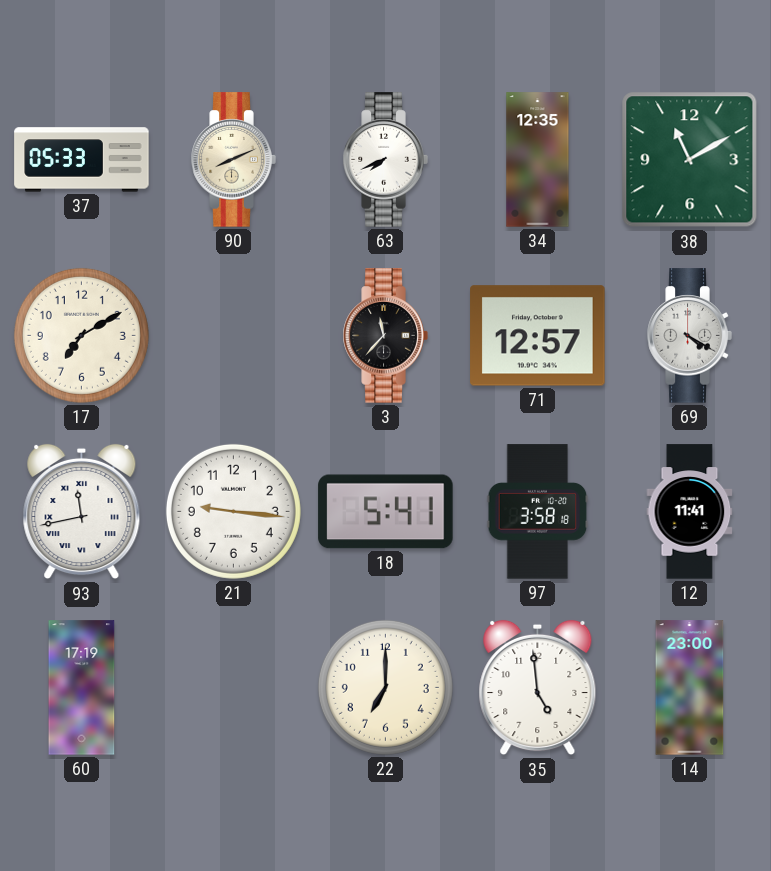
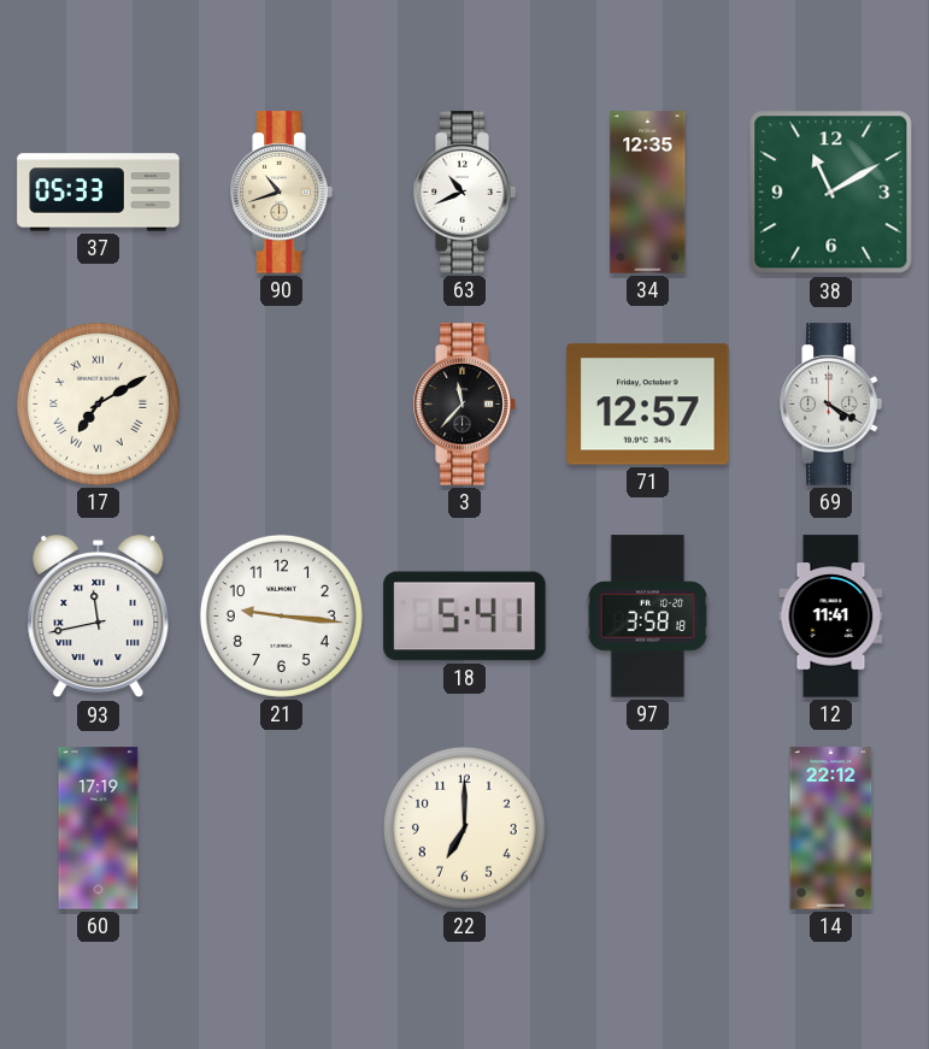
90: 8:11 -> 10:42 (281, 193)
63: 7:41 -> 10:41 (464, 193)
17 numerals: Arabic -> Roman (98, 403)
35: 4:59 -> none (538, 688)
14: 23:00 -> 22:12 (831, 829)
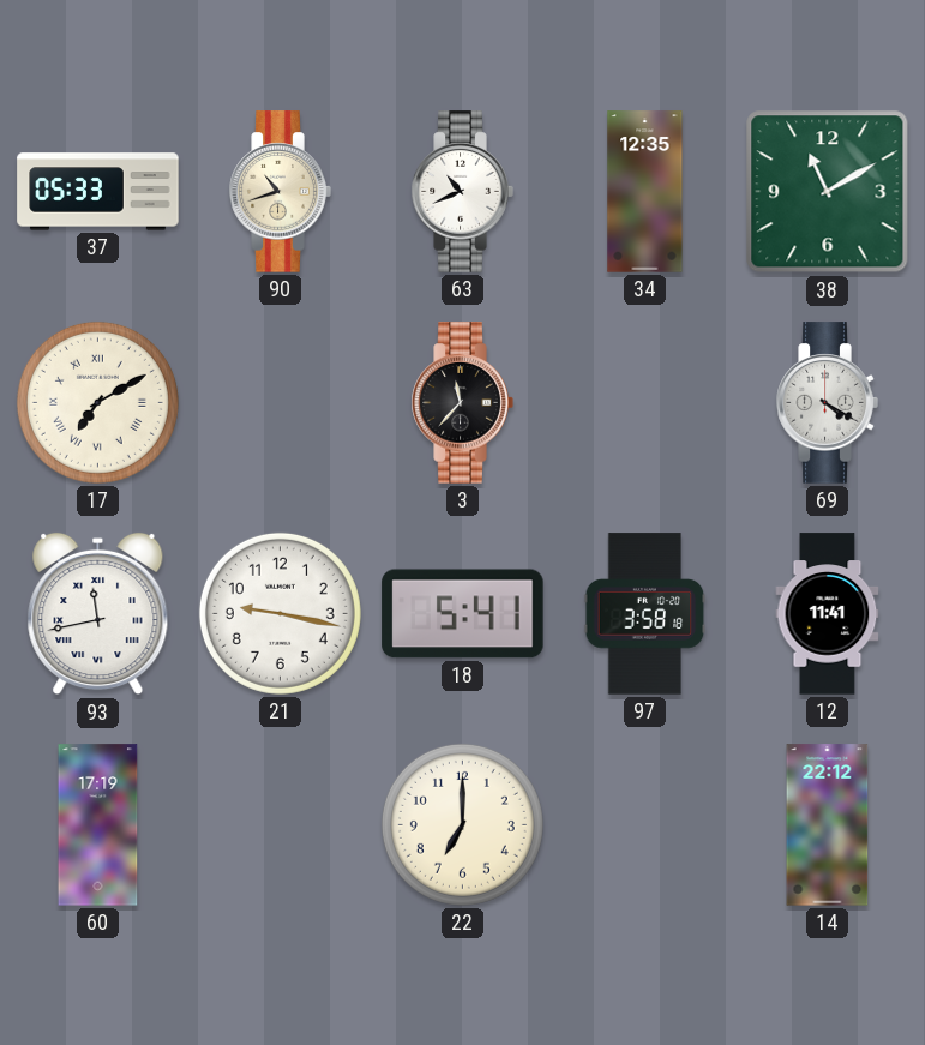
71: 12:57 -> none (648, 405)
21: 9:16 -> 9:17 (280, 613)
